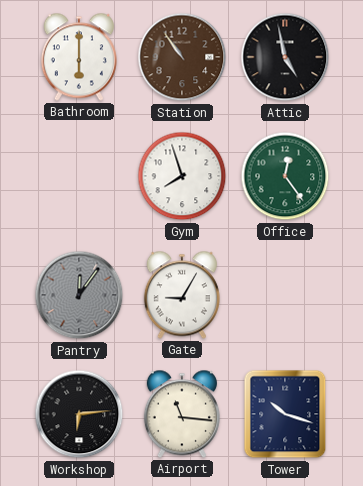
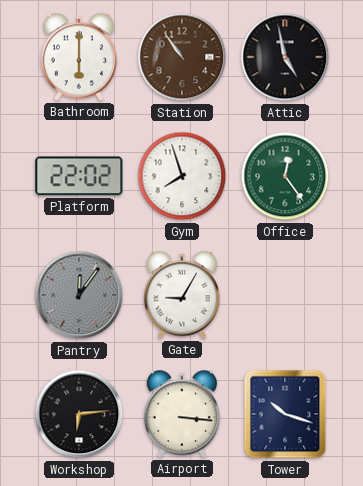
Platform: none -> 22:02 (79, 176)
Airport: 11:16 -> 3:16 (182, 414)
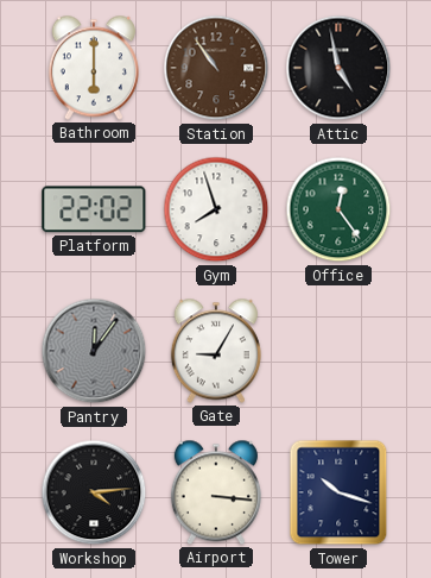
Workshop: 6:14 -> 4:14 (94, 492)
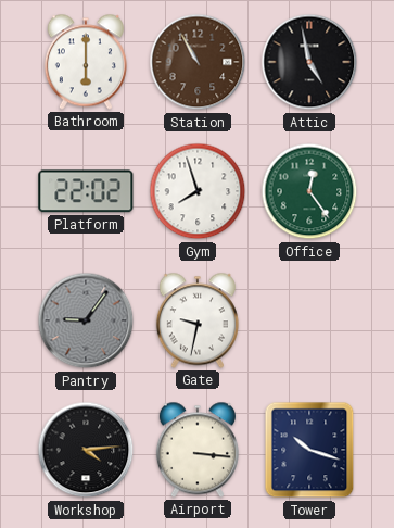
Station: 10:54 -> 10:55 (198, 62)
Pantry: 12:06 -> 9:06 (86, 320)
Gate: 9:05 -> 9:32 (198, 320)
